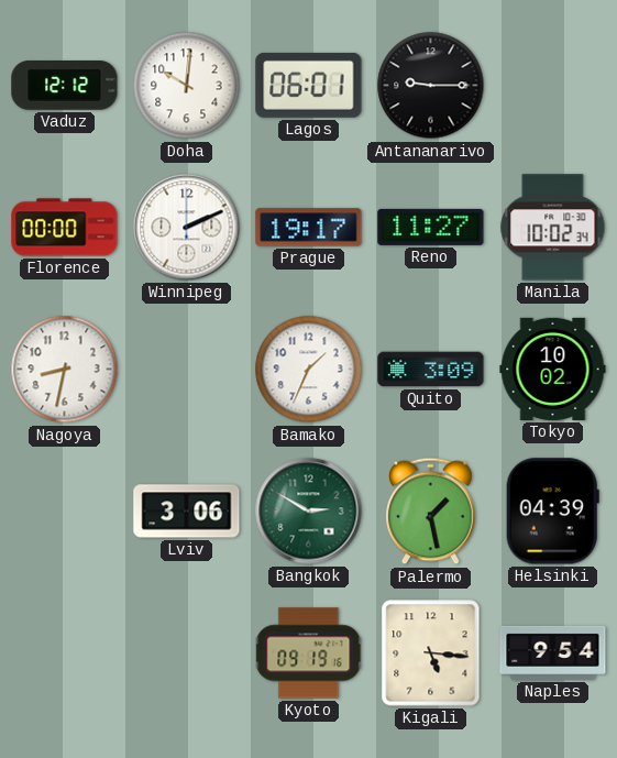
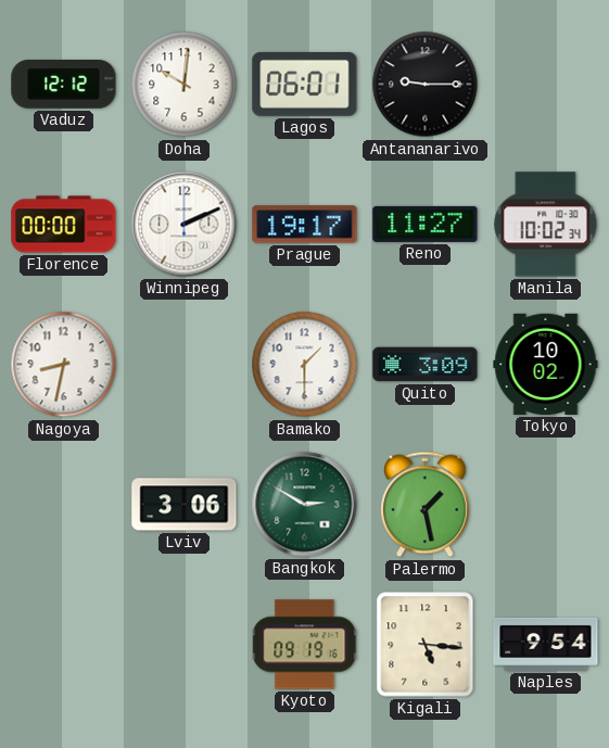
Bamako: 1:34 -> 1:30 (305, 365)
Helsinki: 04:39 -> none (552, 512)
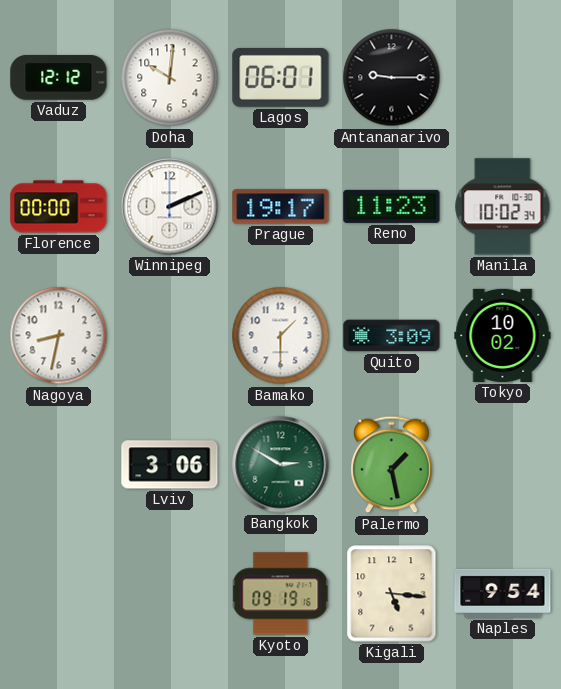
Reno: 11:27 -> 11:23 (392, 206)
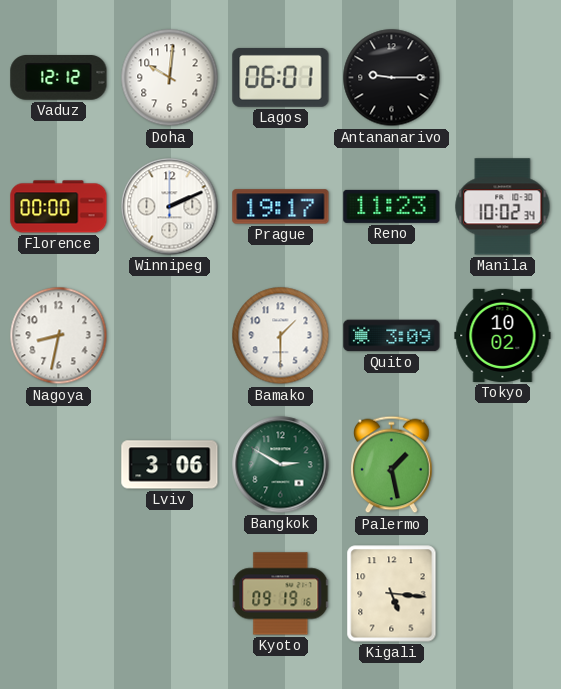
Naples: 9:54 -> none (503, 593)
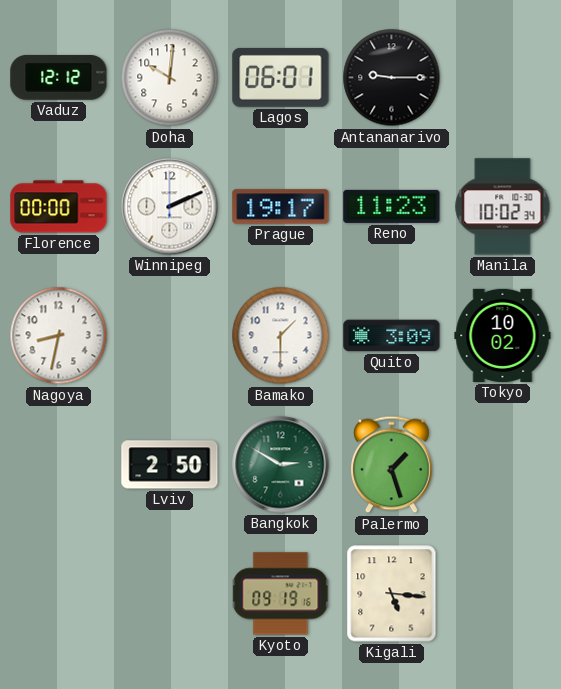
Lviv: 3:06 -> 2:50 (170, 465)
Palermo: 1:28 -> 1:27 (392, 465)
